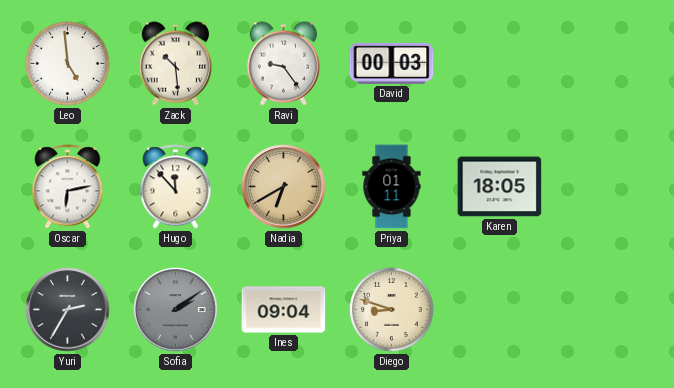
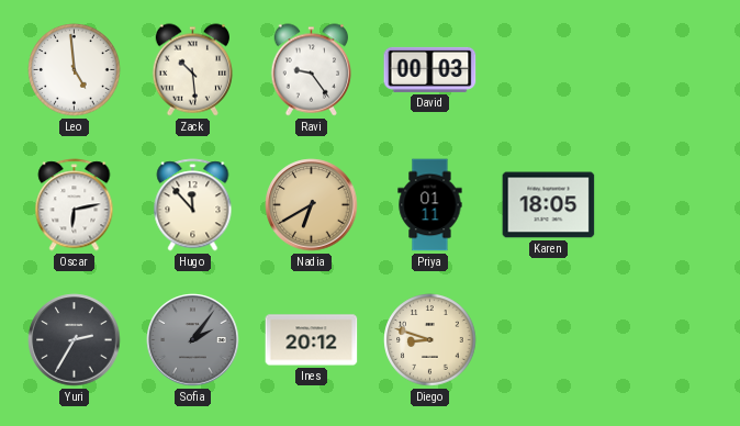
Sofia: 2:09 -> 2:06 (193, 340)
Ines: 09:04 -> 20:12 (312, 340)
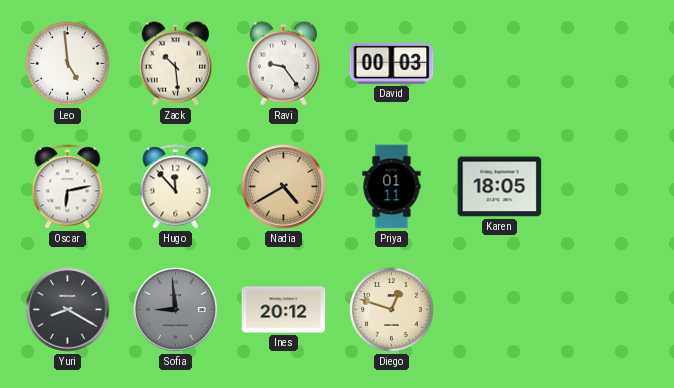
Nadia: 6:40 -> 4:40 (284, 187)
Yuri: 2:35 -> 8:20 (68, 310)
Sofia: 2:06 -> 8:59 (176, 310)
Diego: 8:48 -> 12:48 (392, 310)
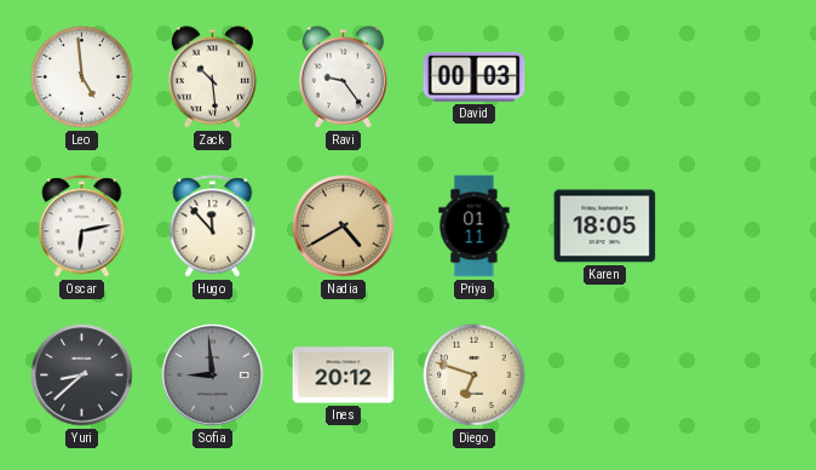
Yuri: 8:20 -> 8:38 (82, 376)
Diego: 12:48 -> 6:48 (475, 376)
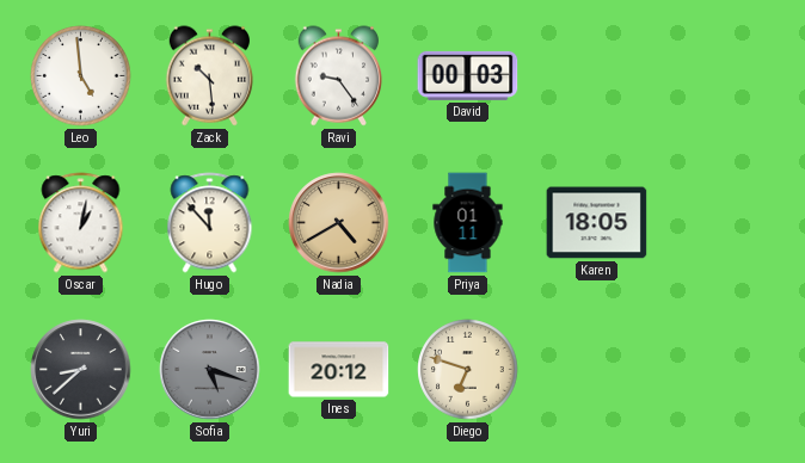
Oscar: 6:13 -> 1:02 (81, 223)
Sofia: 8:59 -> 5:18 (210, 370)
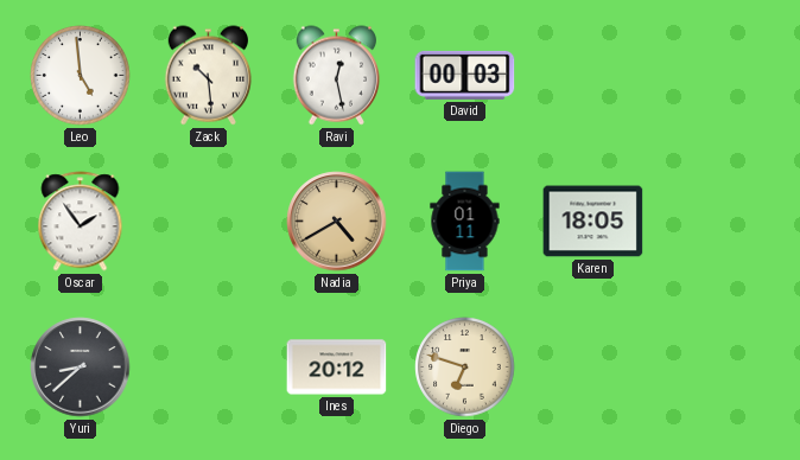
Ravi: 9:24 -> 12:28 (337, 76)
Oscar: 1:02 -> 1:54 (81, 222)
Hugo: 11:53 -> none (210, 223)
Sofia: 5:18 -> none (210, 370)
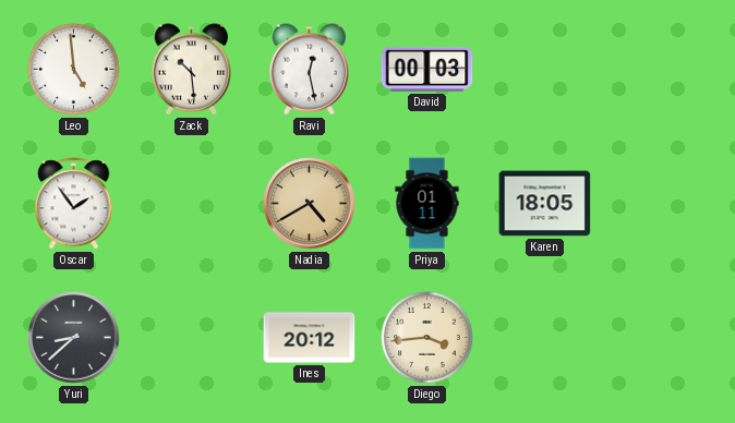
Diego: 6:48 -> 3:44 (427, 338)
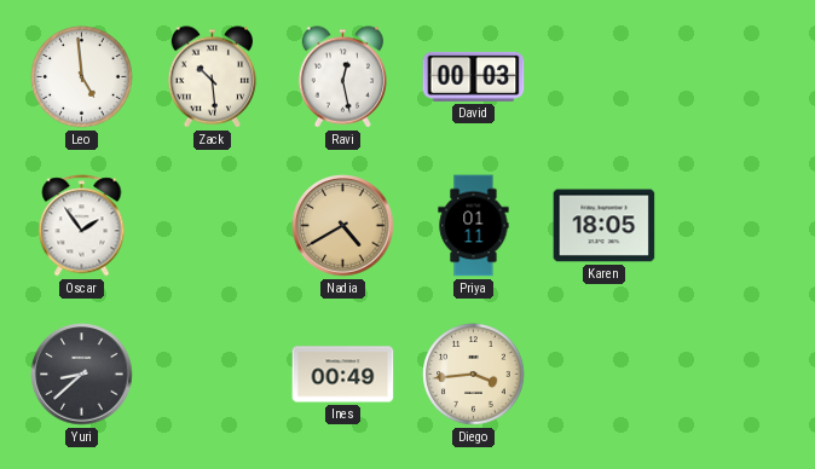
Ines: 20:12 -> 00:49 (343, 375)
